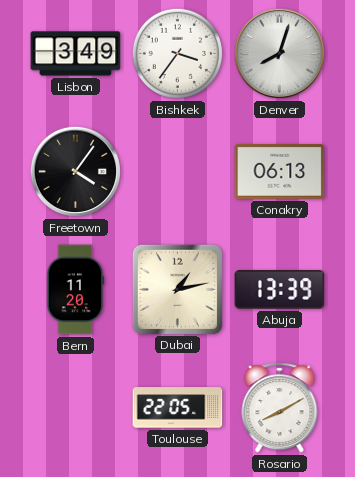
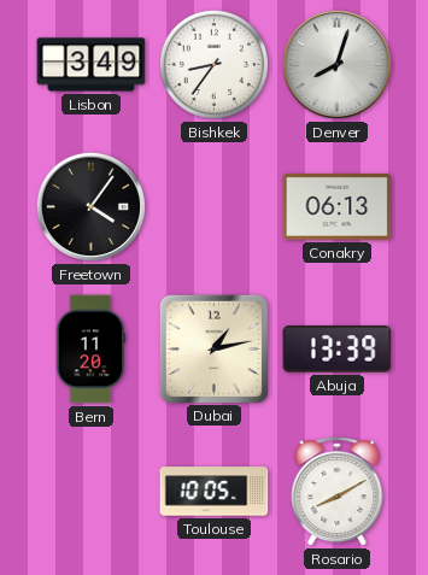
Bishkek: 3:36 -> 8:36 (213, 64)
Toulouse: 22:05 -> 10:05 (215, 492)
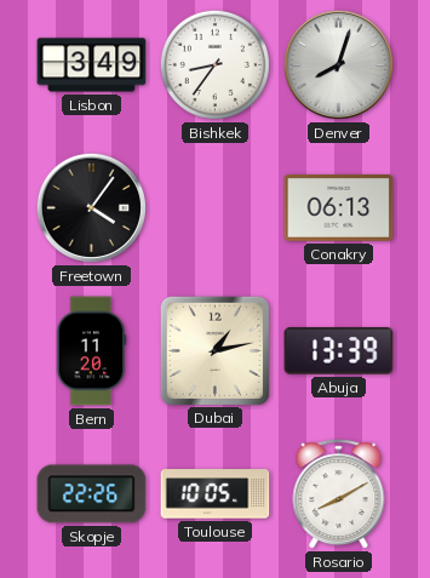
Skopje: none -> 22:26 (92, 494)
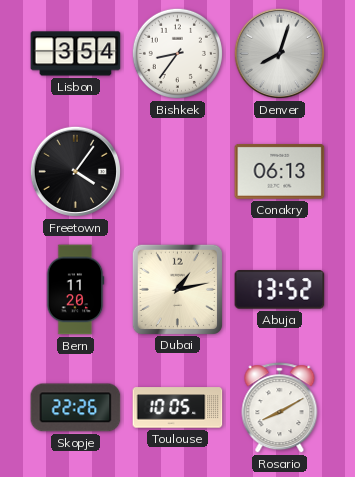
Lisbon: 3:49 -> 3:54 (76, 54)
Abuja: 13:39 -> 13:52 (280, 290)
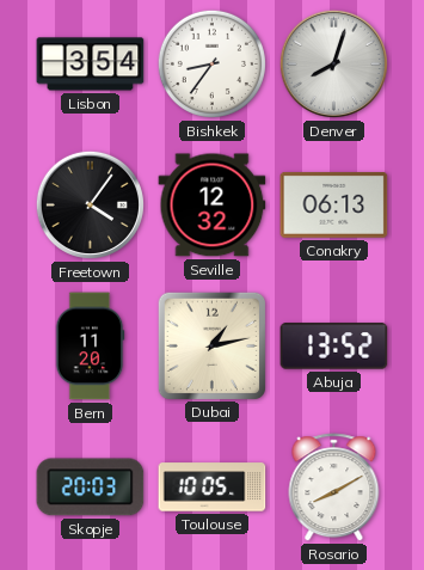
Seville: none -> 12:32 (213, 206)
Skopje: 22:26 -> 20:03 (91, 488)
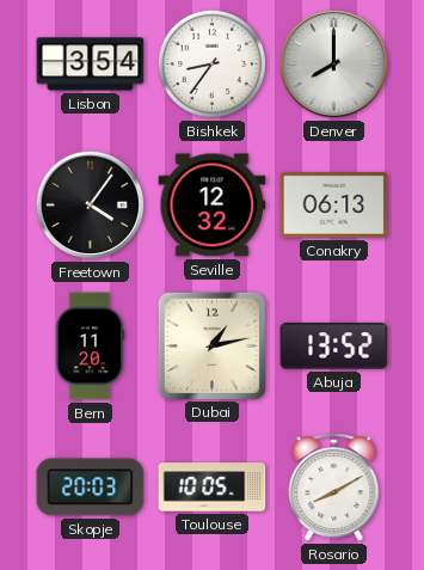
Denver: 8:03 -> 8:00 (333, 63)
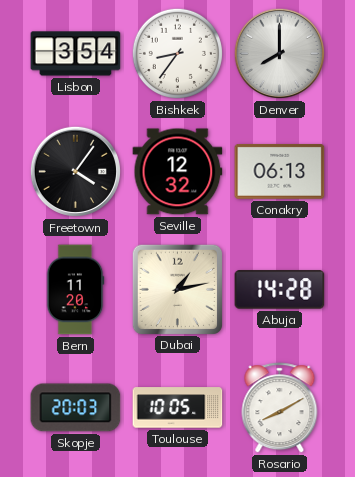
Abuja: 13:52 -> 14:28 (280, 290)
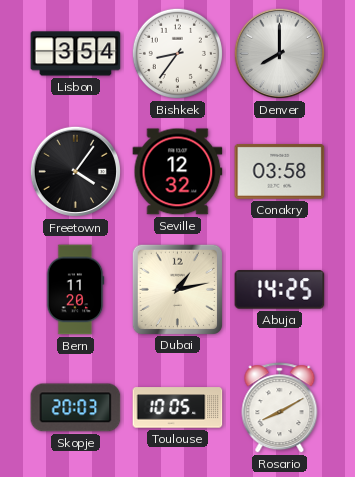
Conakry: 06:13 -> 03:58 (280, 172)
Abuja: 14:28 -> 14:25 (280, 290)
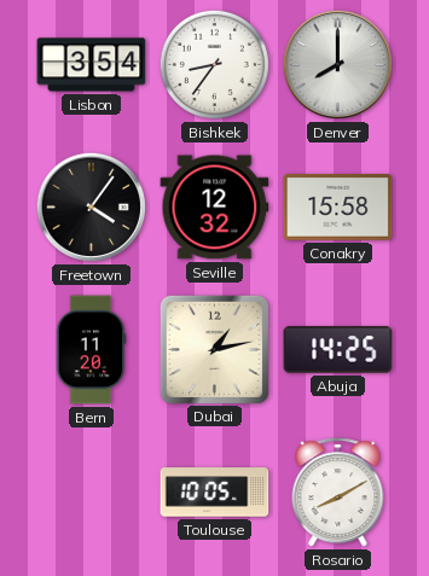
Conakry: 03:58 -> 15:58 (338, 208)
Skopje: 20:03 -> none (76, 408)
